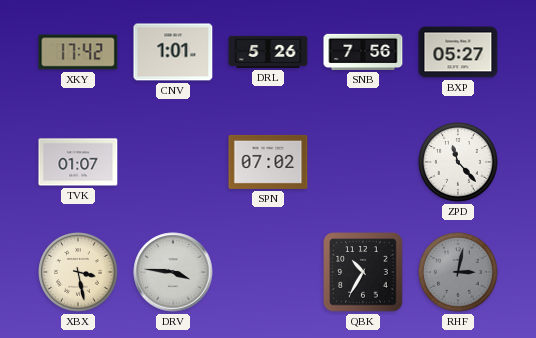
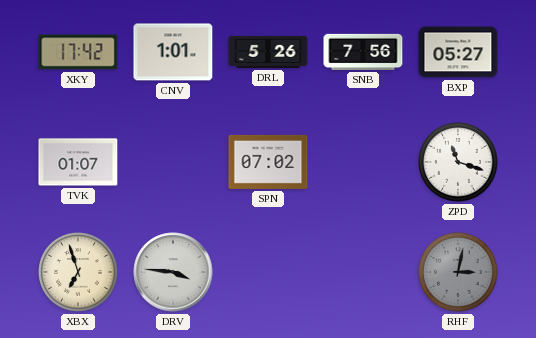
ZPD: 11:23 -> 11:18 (458, 162)
XBX: 3:28 -> 6:57 (78, 272)
QBK: 10:35 -> none (363, 272)
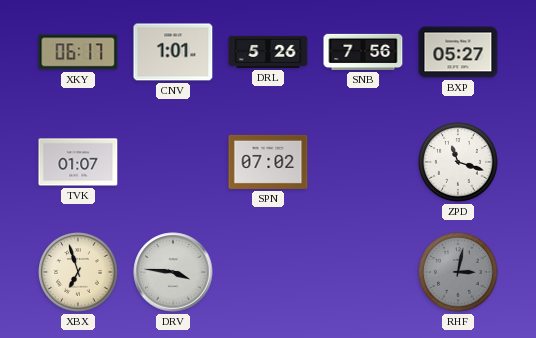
XKY: 17:42 -> 06:17 (78, 52)
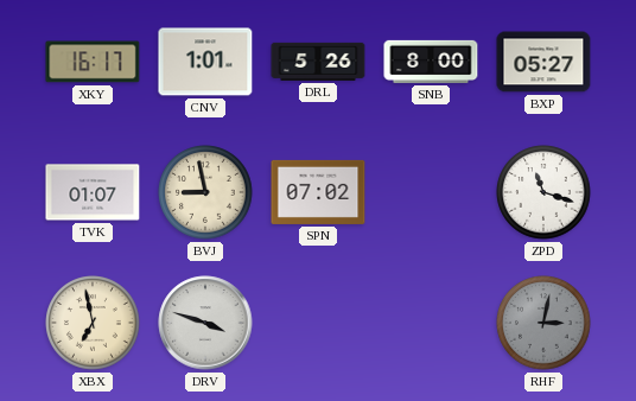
XKY: 06:17 -> 16:17 (93, 62)
SNB: 7:56 -> 8:00 (431, 62)
BVJ: none -> 8:58 (205, 192)
XBX: 6:57 -> 6:58 (93, 323)
DRV: 3:46 -> 3:48 (205, 323)
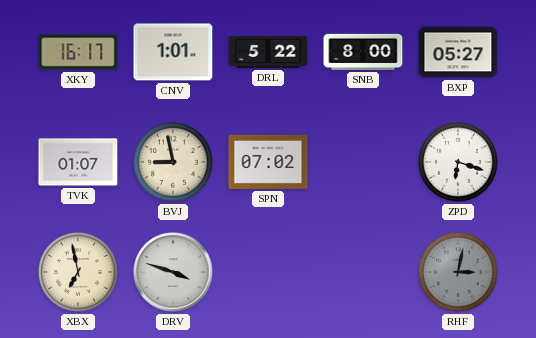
DRL: 5:26 -> 5:22 (268, 52)
ZPD: 11:18 -> 6:18 (458, 162)
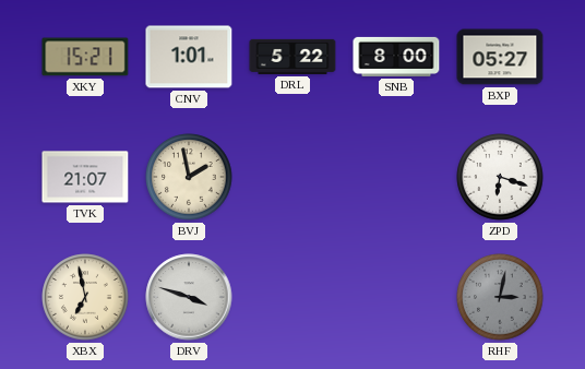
XKY: 16:17 -> 15:21 (85, 57)
TVK: 01:07 -> 21:07 (85, 177)
BVJ: 8:58 -> 1:58 (189, 177)
SPN: 07:02 -> none (268, 162)
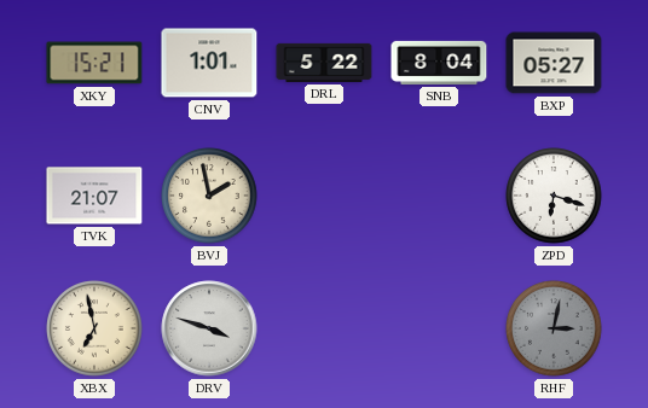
SNB: 8:00 -> 8:04 (439, 63)
